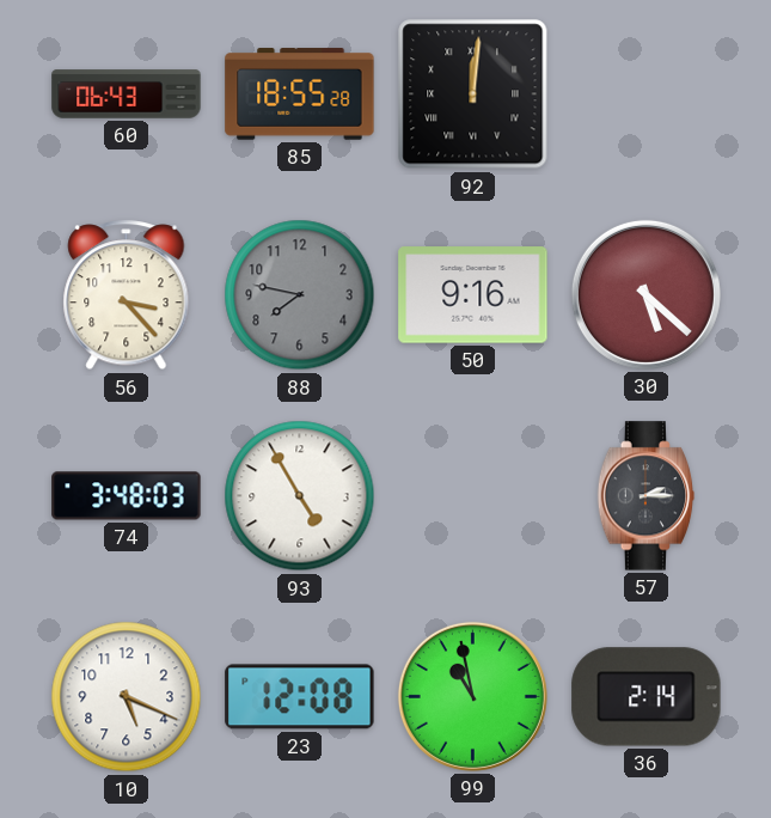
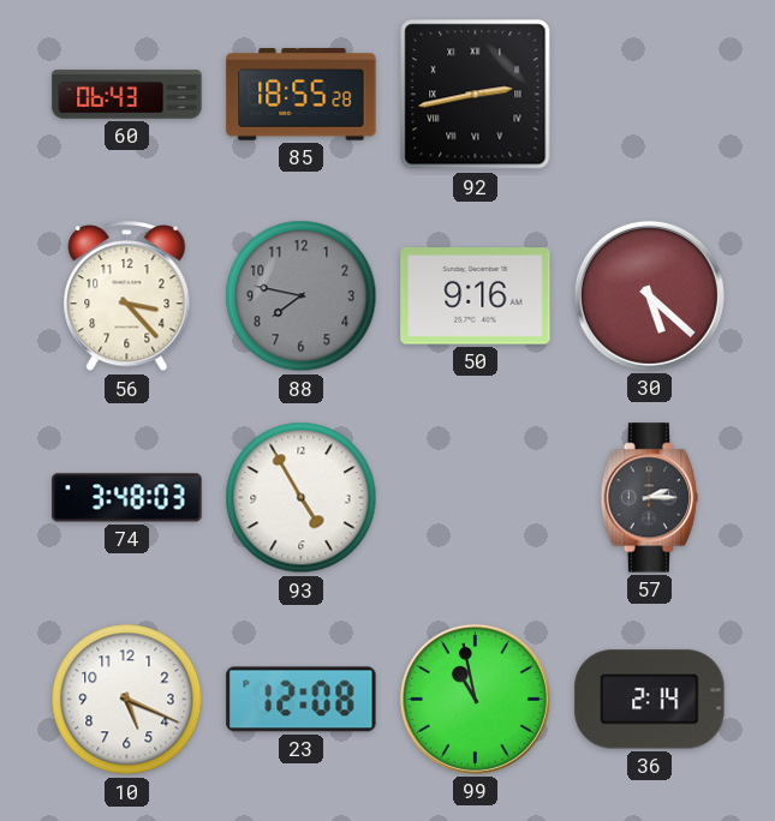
92: 12:01 -> 2:43 (476, 95)
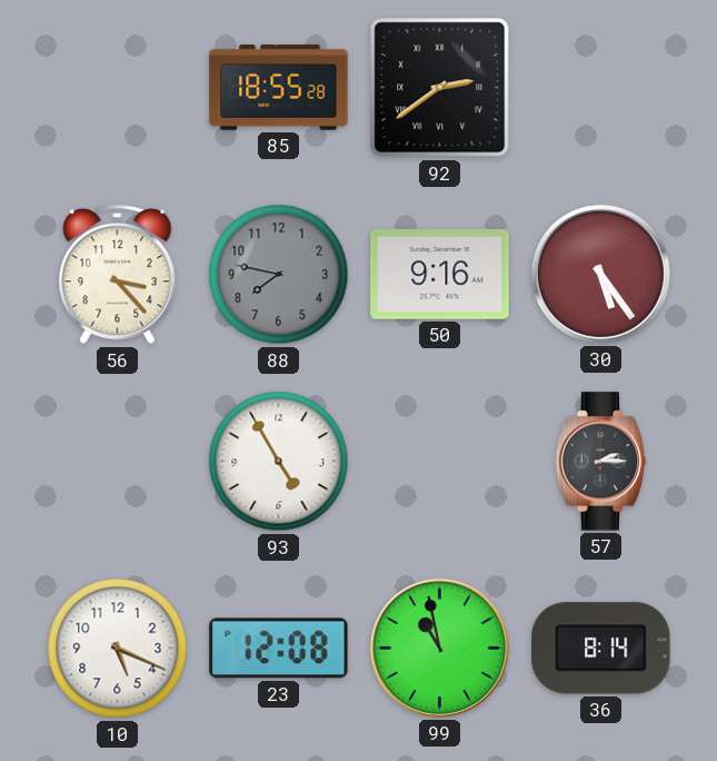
60: 06:43 -> none (127, 95)
92: 2:43 -> 2:39 (440, 88)
30: 5:22 -> 5:24 (600, 274)
74: 3:48 -> none (127, 498)
36: 2:14 -> 8:14 (601, 649)
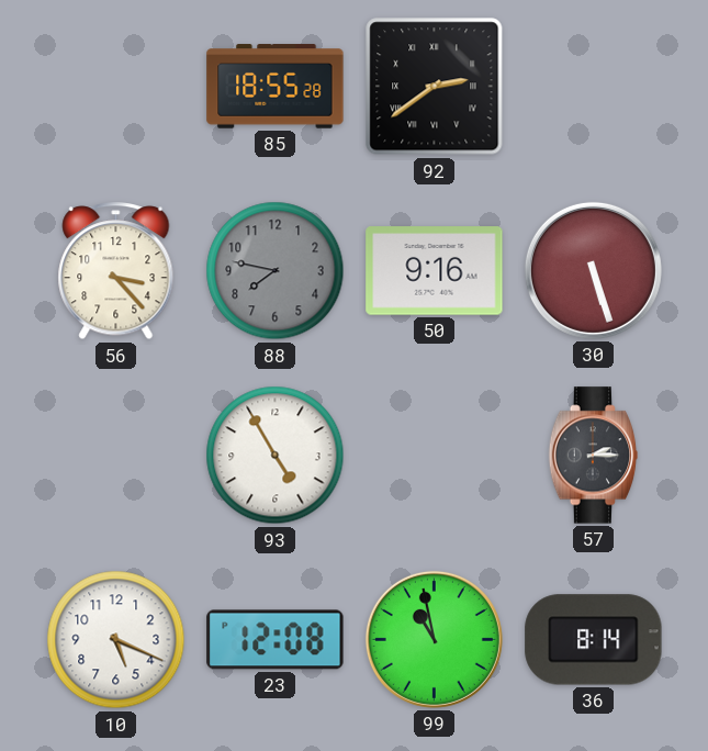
30: 5:24 -> 5:27 (593, 270)
